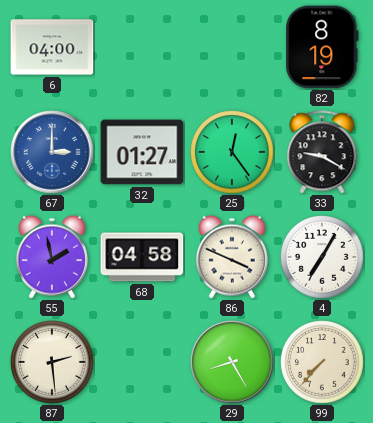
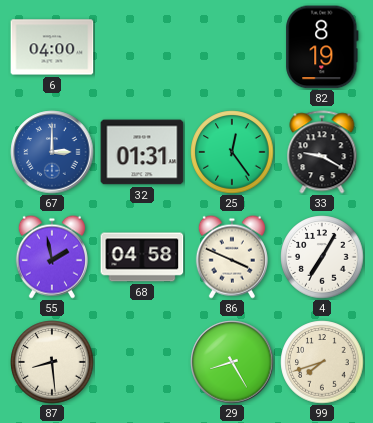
32: 01:27 -> 01:31 (142, 152)
87: 2:29 -> 8:29 (52, 362)
99: 7:37 -> 7:42 (322, 362)
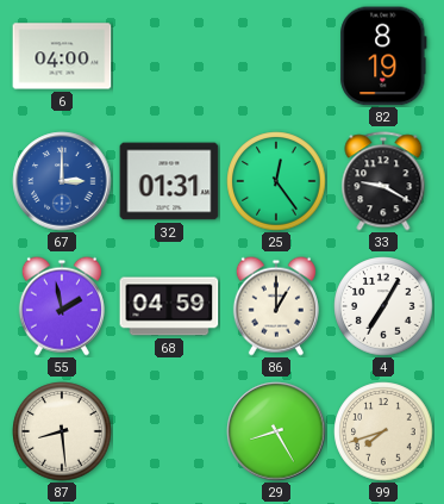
68: 04:58 -> 04:59 (169, 306)
86: 3:49 -> 1:00 (276, 306)
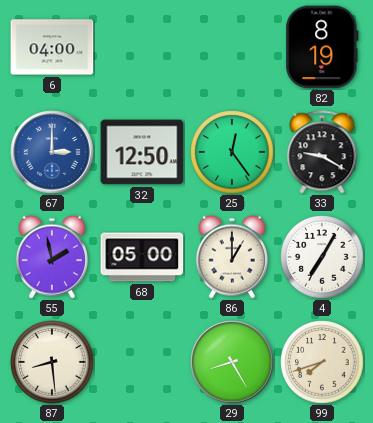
32: 01:31 -> 12:50 (142, 152)
68: 04:59 -> 05:00 (142, 257)
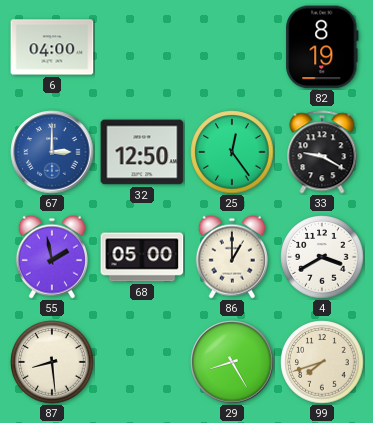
4: 7:05 -> 3:40 (322, 257)
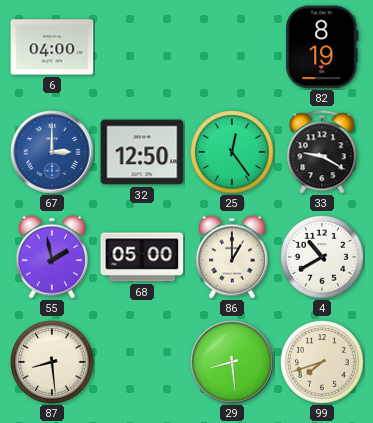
4: 3:40 -> 10:40 (322, 257)
29: 8:25 -> 8:29 (232, 362)
